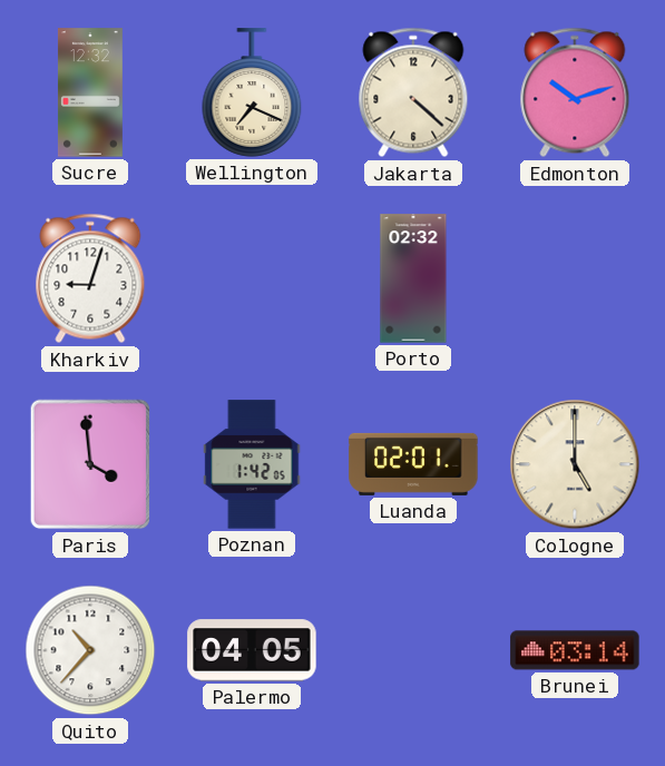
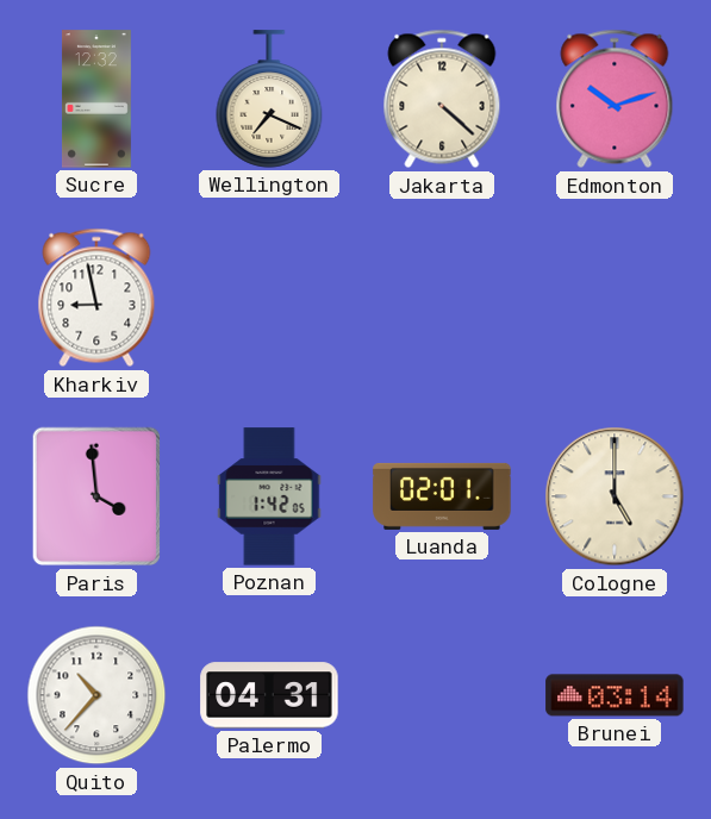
Kharkiv: 9:03 -> 8:58 (96, 298)
Porto: 02:32 -> none (413, 278)
Palermo: 04:05 -> 04:31 (269, 695)
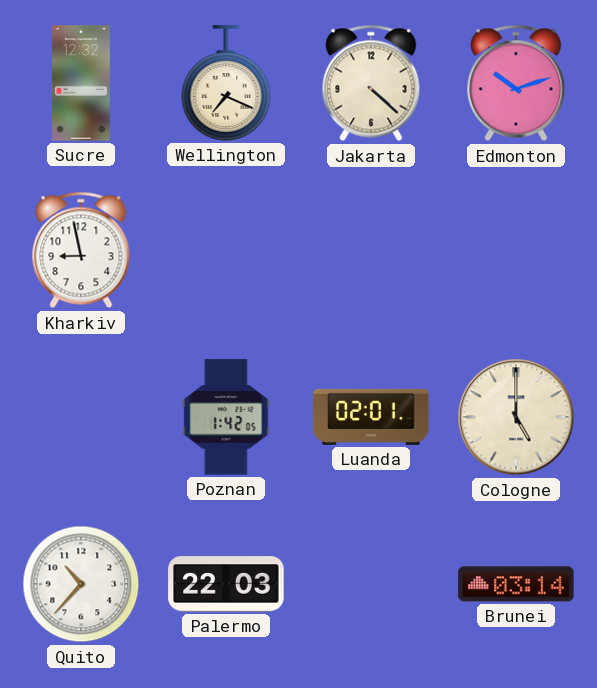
Paris: 3:59 -> none (95, 496)
Palermo: 04:31 -> 22:03 (226, 584)
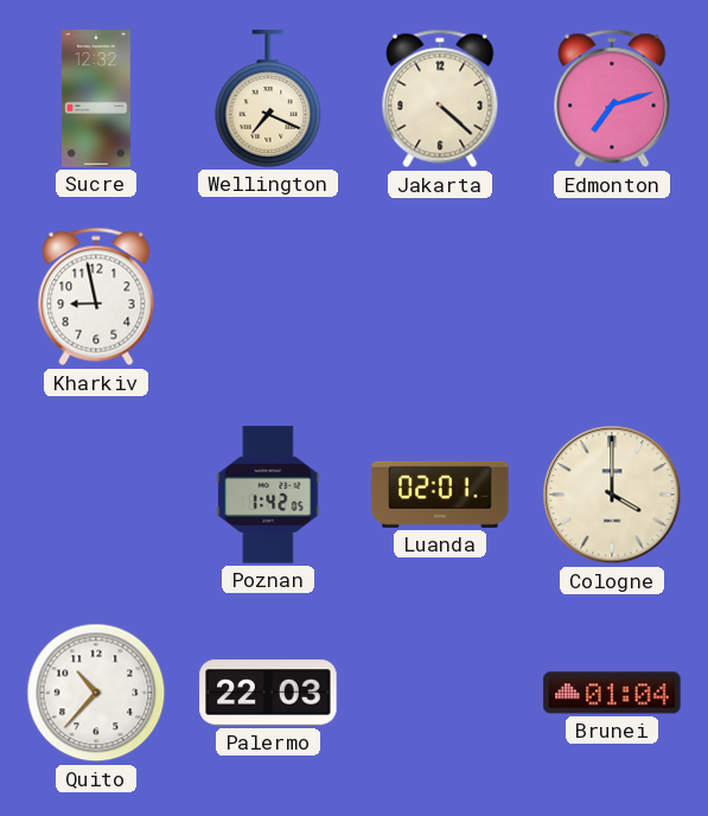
Edmonton: 10:12 -> 7:12 (612, 98)
Cologne: 5:00 -> 4:00 (612, 495)
Brunei: 03:14 -> 01:04 (612, 693)
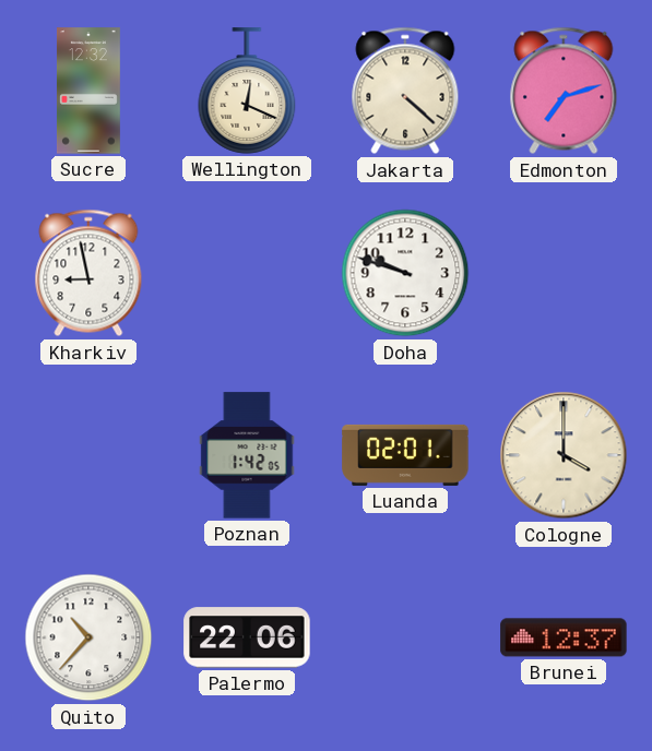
Wellington: 7:19 -> 12:19 (247, 91)
Doha: none -> 9:48 (405, 273)
Palermo: 22:03 -> 22:06 (247, 637)
Brunei: 01:04 -> 12:37 (564, 637)
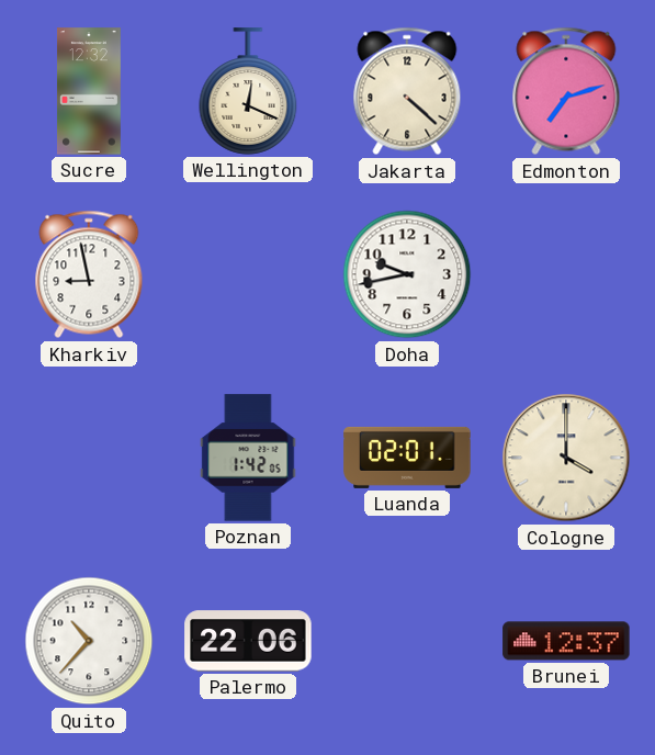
Doha: 9:48 -> 9:43 (407, 274)
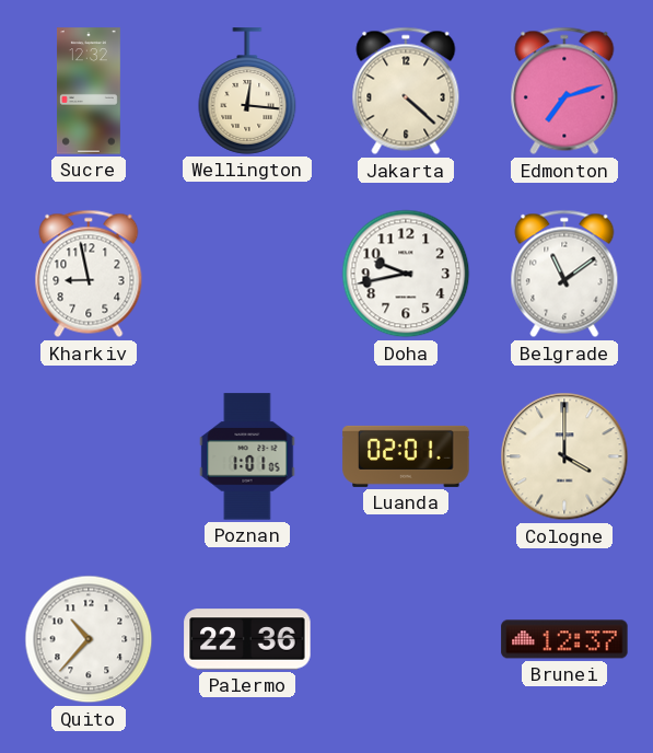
Wellington: 12:19 -> 12:16 (247, 91)
Belgrade: none -> 11:09 (564, 274)
Poznan: 1:42 -> 1:01 (247, 456)
Palermo: 22:06 -> 22:36 (247, 639)
